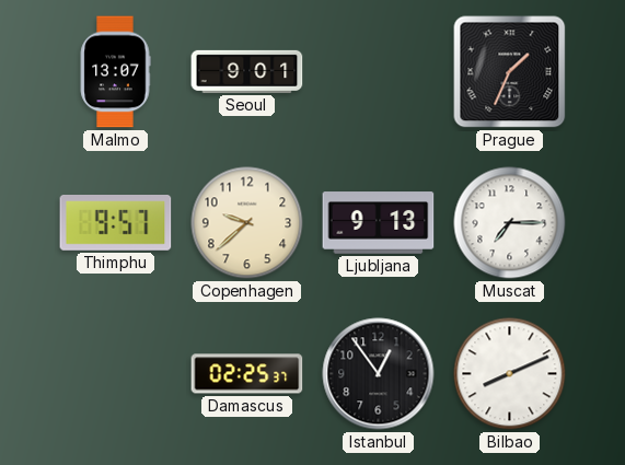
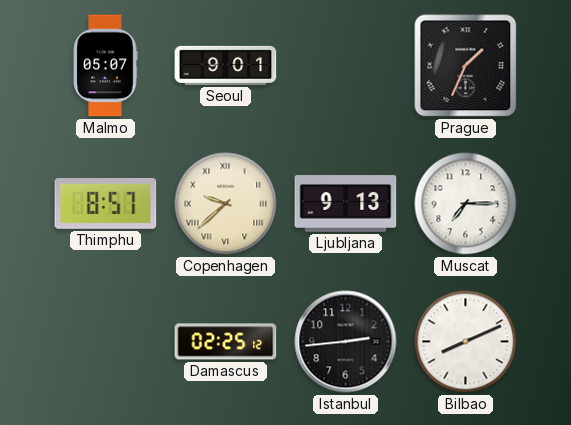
Malmo: 13:07 -> 05:07 (105, 66)
Thimphu: 9:57 -> 8:57 (106, 204)
Copenhagen numerals: Arabic -> Roman (226, 204)
Damascus: 02:25:37 -> 02:25:12 (226, 342)
Istanbul: 12:54 -> 2:44 (346, 342)
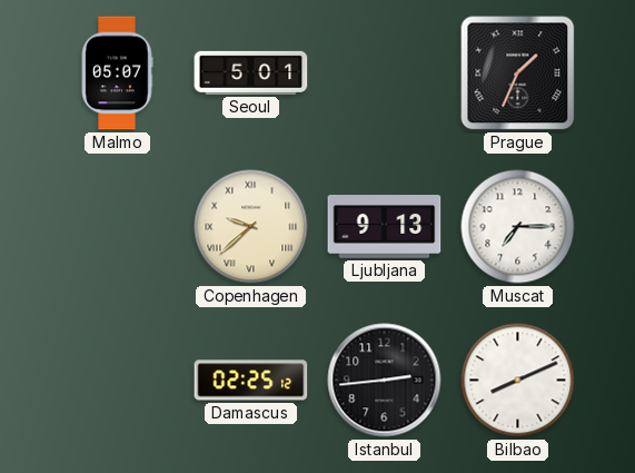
Seoul: 9:01 -> 5:01 (251, 72)
Thimphu: 8:57 -> none (106, 204)
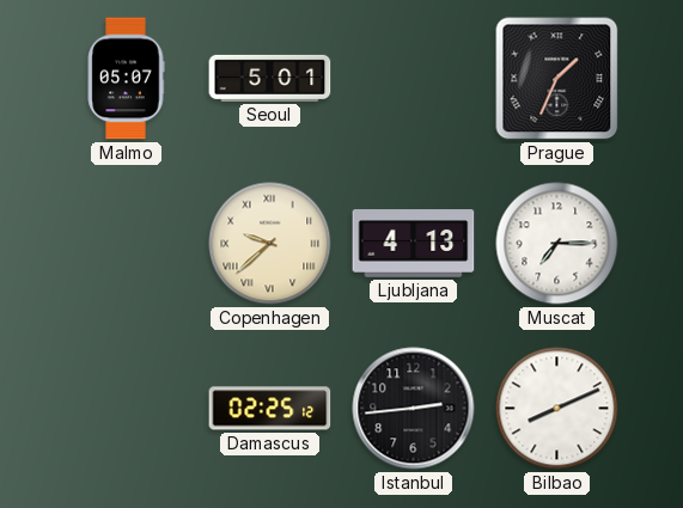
Ljubljana: 9:13 -> 4:13 (414, 244)
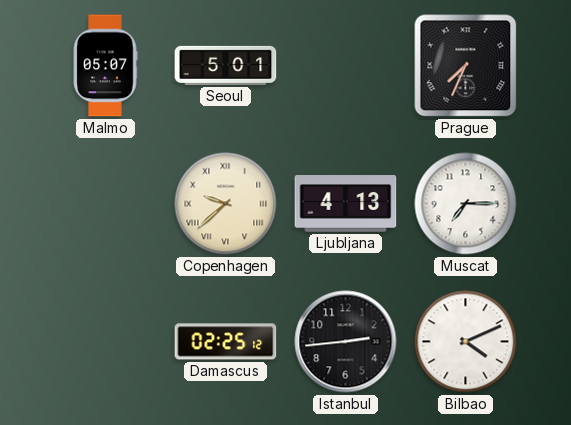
Prague: 1:34 -> 7:34 (466, 66)
Bilbao: 8:11 -> 4:11 (466, 342)
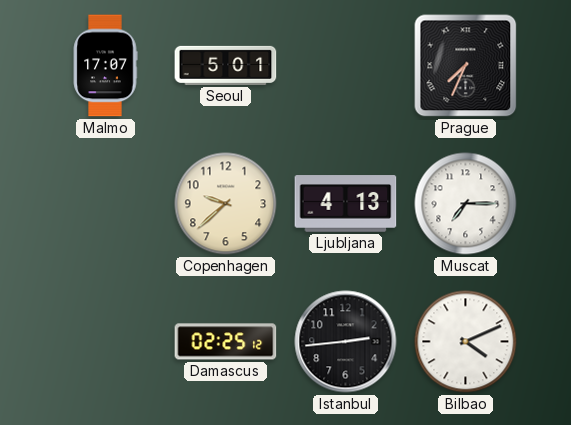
Malmo: 05:07 -> 17:07 (105, 66)
Copenhagen numerals: Roman -> Arabic (226, 204)
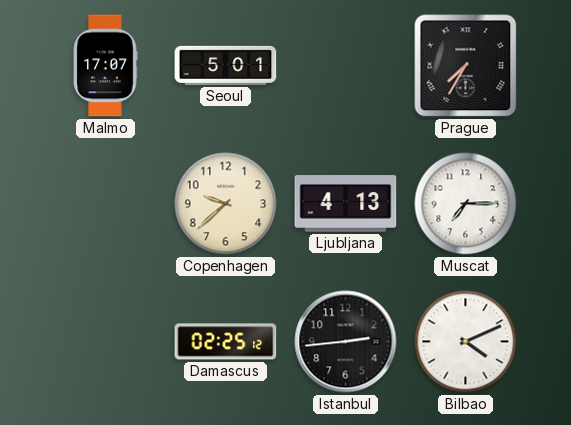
Prague: 7:34 -> 7:35 (466, 66)
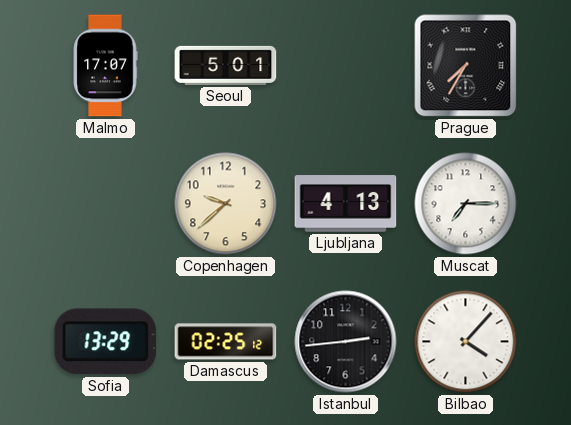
Sofia: none -> 13:29 (106, 342)
Bilbao: 4:11 -> 4:07 (466, 342)
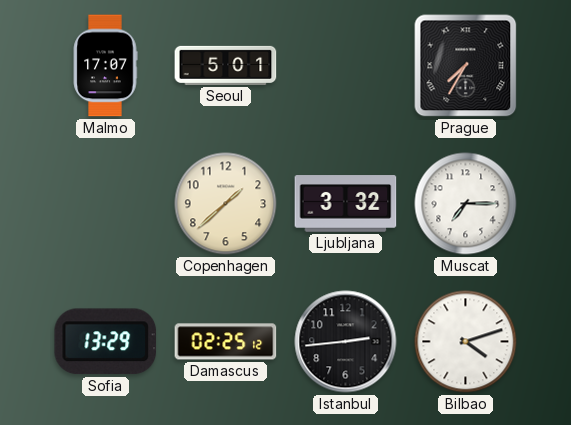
Copenhagen: 9:38 -> 1:38 (226, 204)
Ljubljana: 4:13 -> 3:32 (346, 204)
Bilbao: 4:07 -> 4:12 (466, 342)
